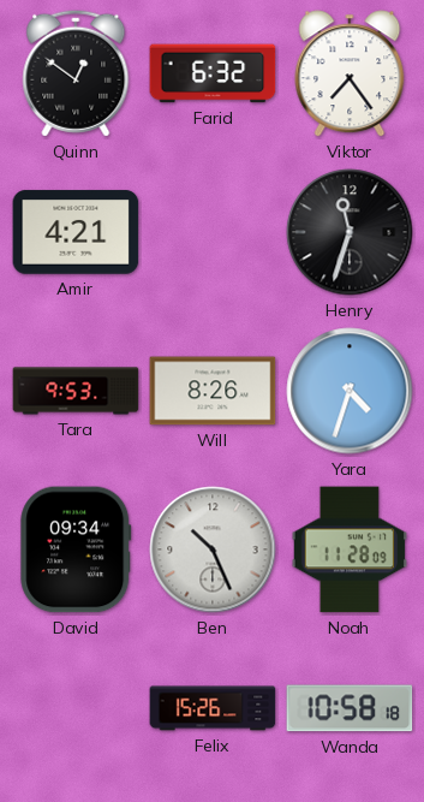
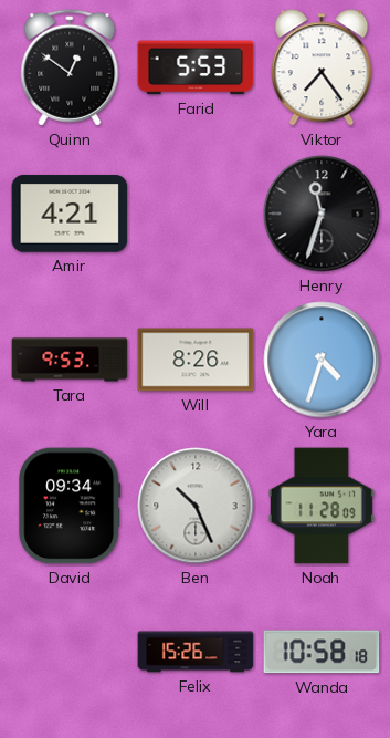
Farid: 6:32 -> 5:53 (196, 67)
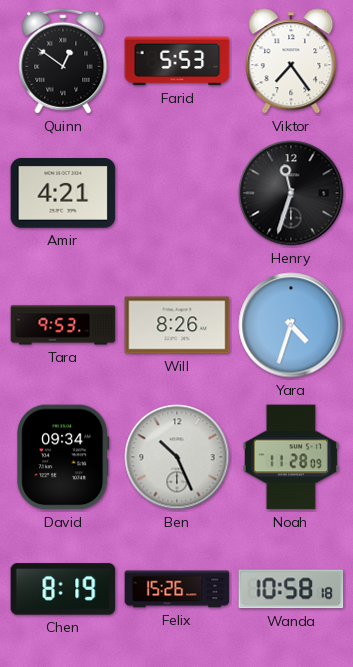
Chen: none -> 8:19 (63, 589)
